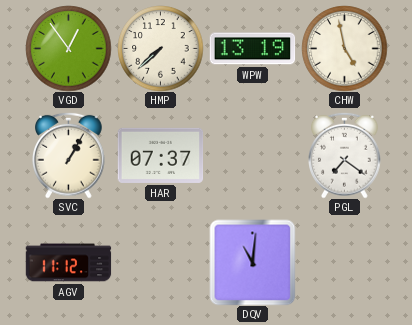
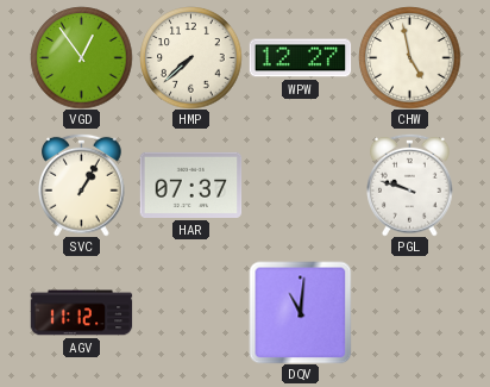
WPW: 13:19 -> 12:27 (300, 58)
PGL: 7:21 -> 9:48 (410, 185)
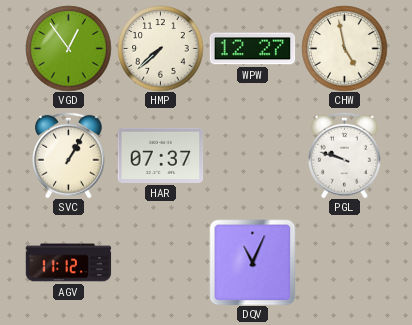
DQV: 11:01 -> 11:04 (252, 262)
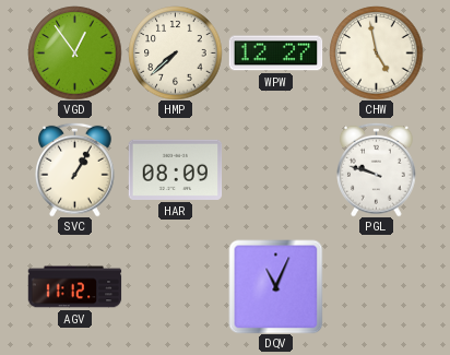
HAR: 07:37 -> 08:09 (175, 169)
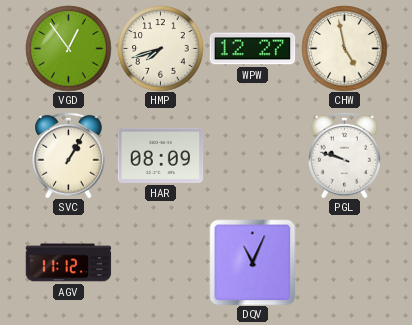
HMP: 7:38 -> 7:42 (160, 48)
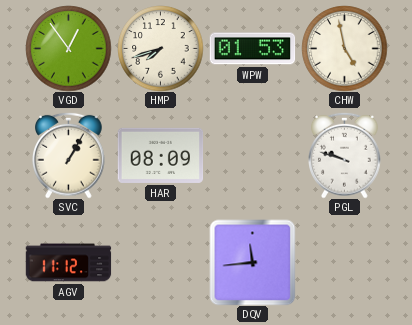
WPW: 12:27 -> 01:53 (252, 49)
DQV: 11:04 -> 11:44 (252, 262)
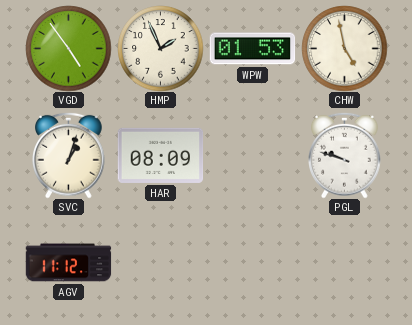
VGD: 12:54 -> 4:54 (68, 48)
HMP: 7:42 -> 1:56 (160, 48)
SVC: 1:05 -> 1:03 (69, 155)
DQV: 11:44 -> none (252, 262)
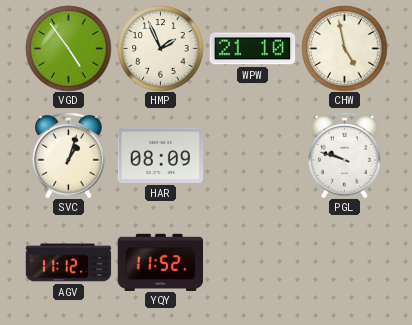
WPW: 01:53 -> 21:10 (252, 49)
YQY: none -> 11:52 (160, 262)
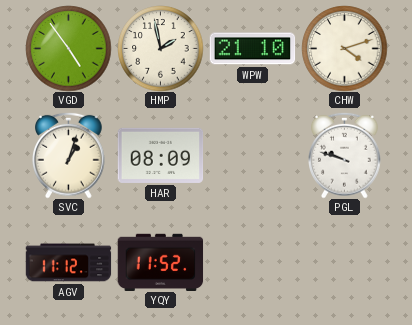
HMP: 1:56 -> 1:58 (160, 48)
CHW: 4:58 -> 4:12 (344, 48)
